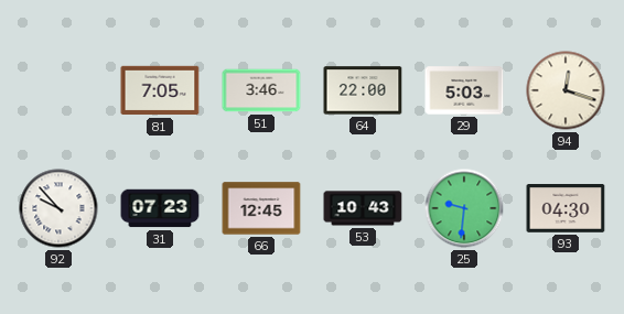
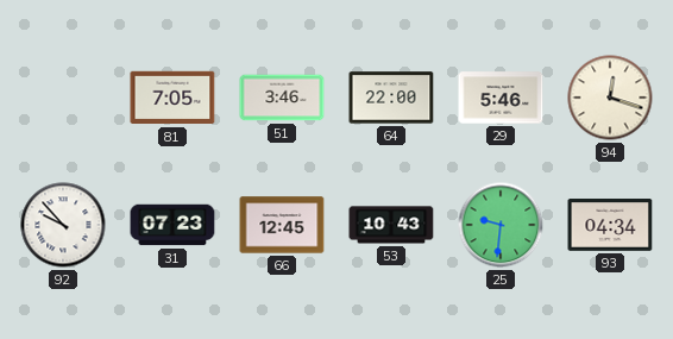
29: 5:03 -> 5:46 (501, 98)
93: 04:30 -> 04:34 (610, 226)
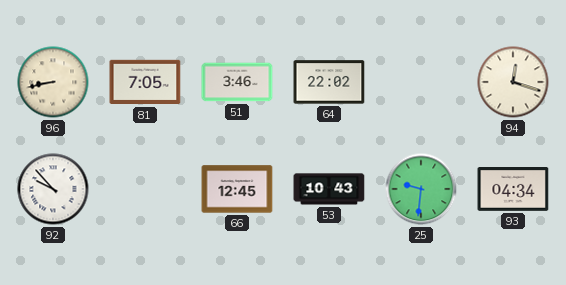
96: none -> 8:43 (53, 82)
64: 22:00 -> 22:02 (329, 82)
29: 5:46 -> none (501, 98)
31: 07:23 -> none (172, 225)
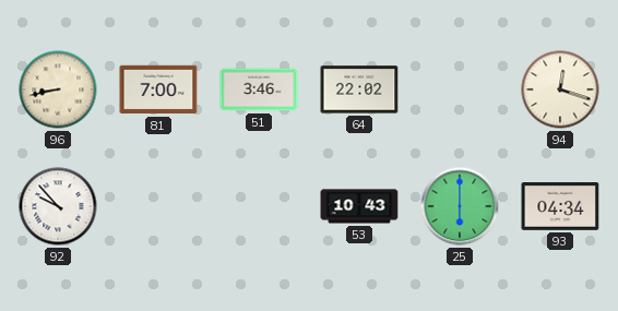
81: 7:05 -> 7:00 (158, 89)
66: 12:45 -> none (237, 189)
25: 9:31 -> 6:00 (460, 206)
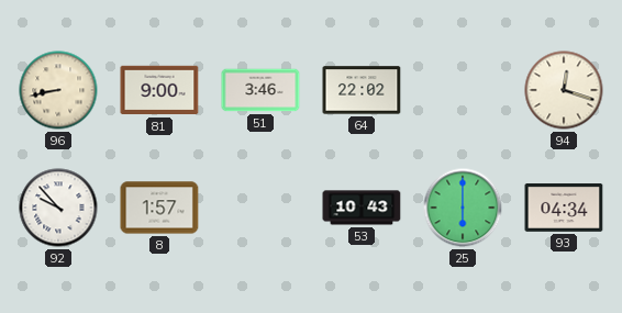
81: 7:00 -> 9:00 (159, 90)
8: none -> 1:57 (159, 208)
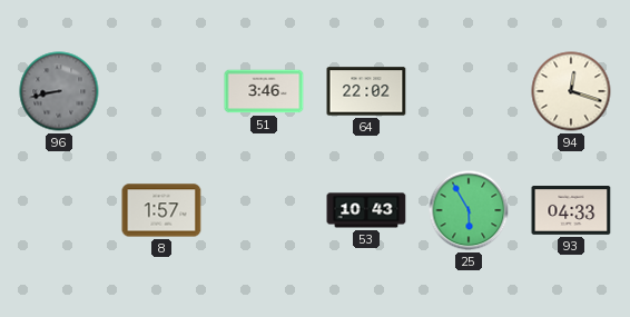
96 dial: cream -> grey (59, 91)
81: 9:00 -> none (159, 90)
92: 9:53 -> none (58, 208)
25: 6:00 -> 5:55 (469, 210)
93: 04:34 -> 04:33 (571, 211)
